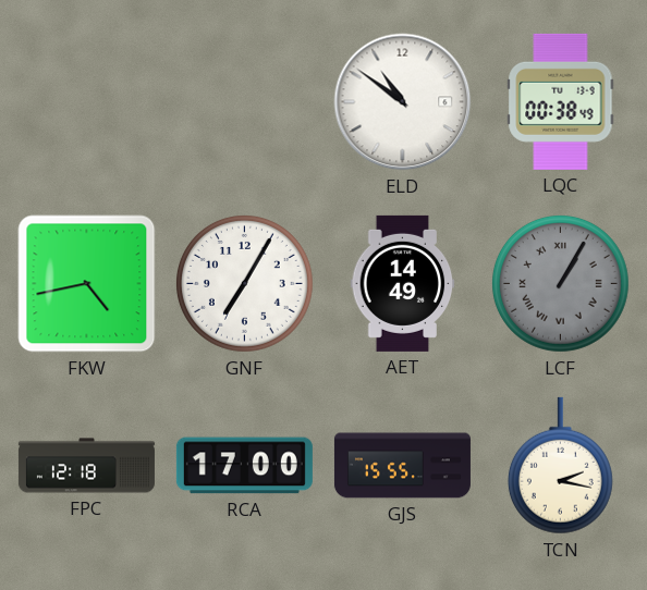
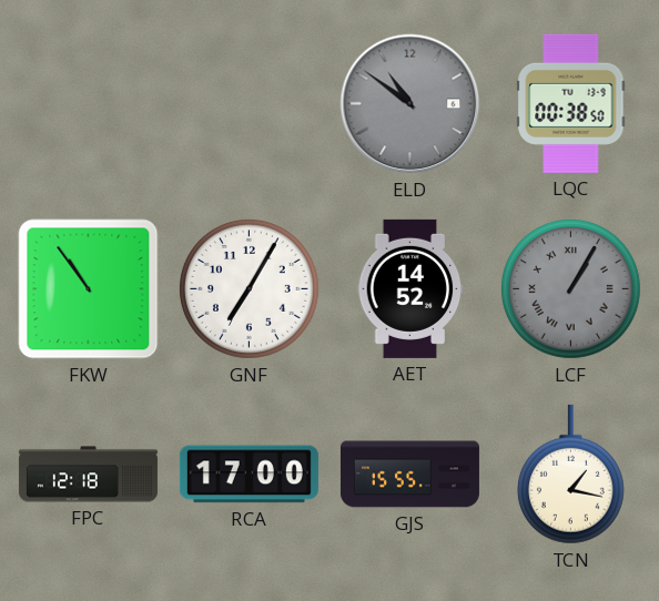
ELD dial: white -> grey (410, 104)
LQC: 00:38:49 -> 00:38:50 (571, 103)
FKW: 4:43 -> 10:54 (89, 289)
AET: 14:49 -> 14:52 (410, 288)
TCN: 2:17 -> 1:17 (570, 475)
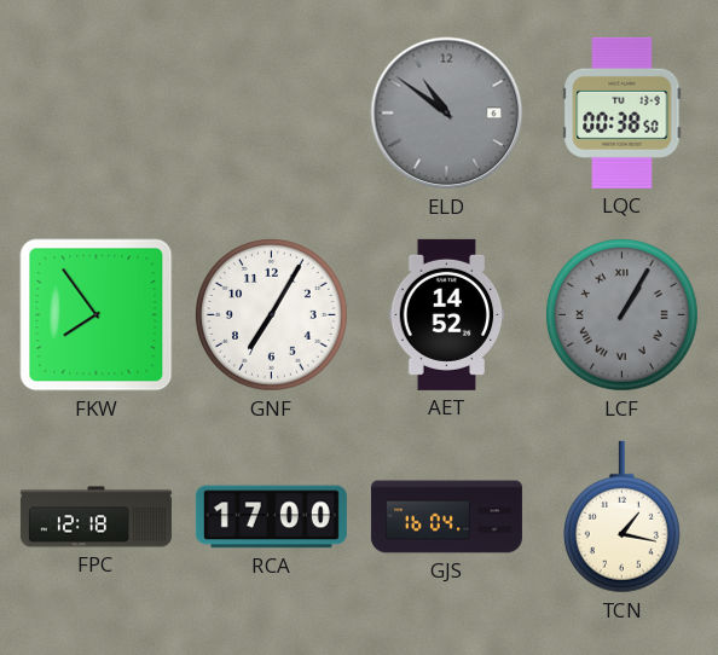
FKW: 10:54 -> 7:54 (97, 315)
GJS: 15:55 -> 16:04 (446, 517)
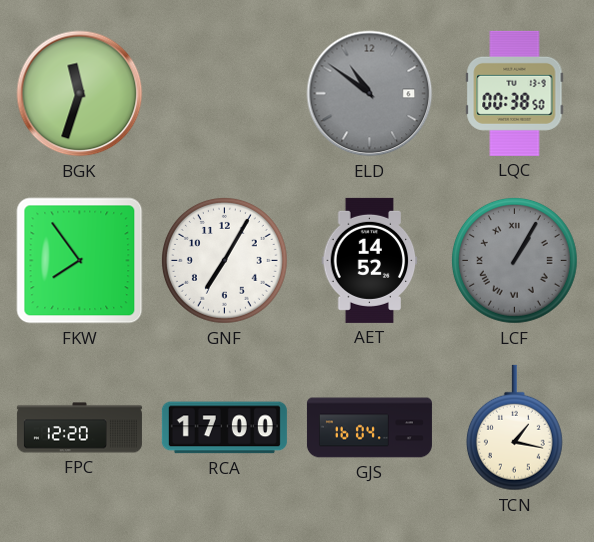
BGK: none -> 11:33 (80, 94)
FPC: 12:18 -> 12:20 (79, 428)
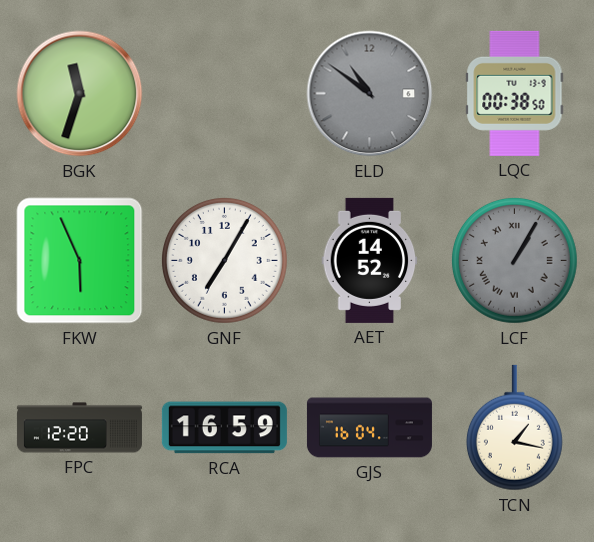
FKW: 7:54 -> 5:56 (80, 261)
RCA: 17:00 -> 16:59 (224, 428)
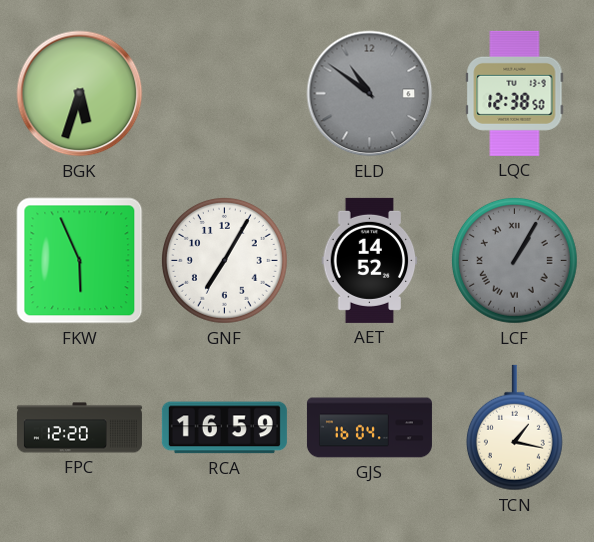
BGK: 11:33 -> 5:33 (80, 94)
LQC: 00:38 -> 12:38 (515, 93)
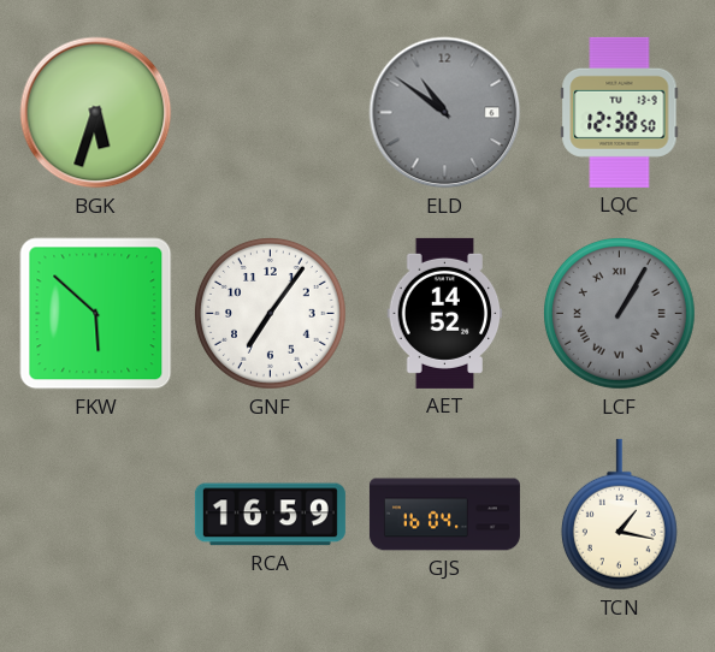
FKW: 5:56 -> 5:52 (96, 314)
GNF: 7:05 -> 7:06 (270, 313)
FPC: 12:20 -> none (79, 428)
